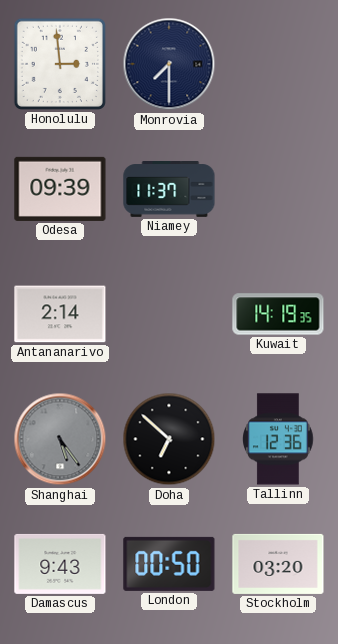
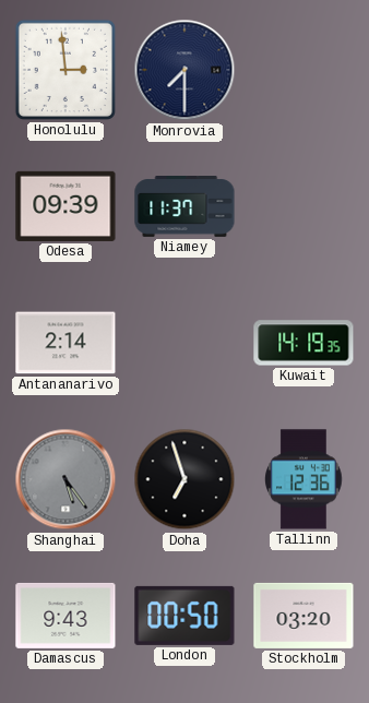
Doha: 6:52 -> 6:57 (184, 479)
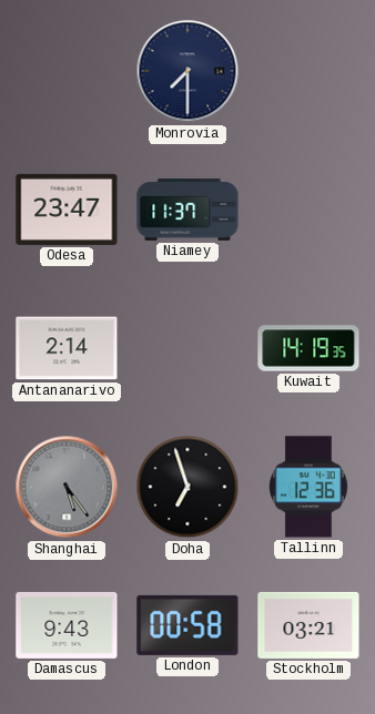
Honolulu: 2:59 -> none (66, 70)
Odesa: 09:39 -> 23:47 (67, 210)
London: 00:50 -> 00:58 (187, 625)
Stockholm: 03:20 -> 03:21 (308, 625)
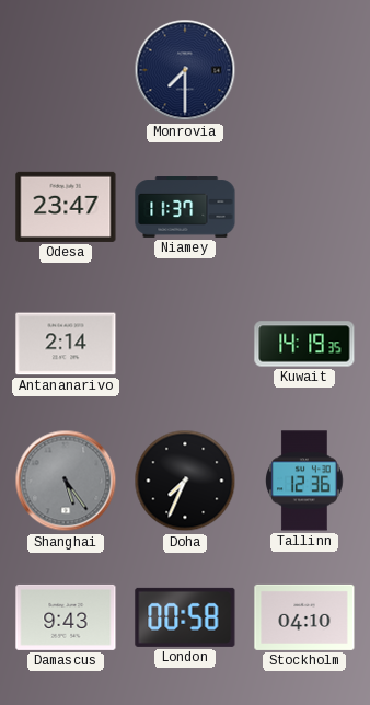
Doha: 6:57 -> 7:34 (185, 481)
Stockholm: 03:21 -> 04:10 (304, 617)
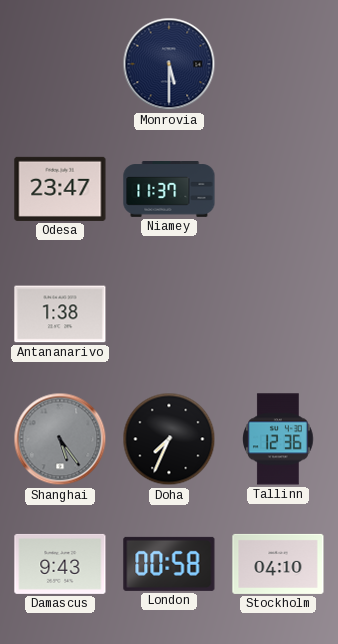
Monrovia: 7:30 -> 5:30 (169, 64)
Antananarivo: 2:14 -> 1:38 (60, 314)
Kuwait: 14:19 -> none (304, 344)
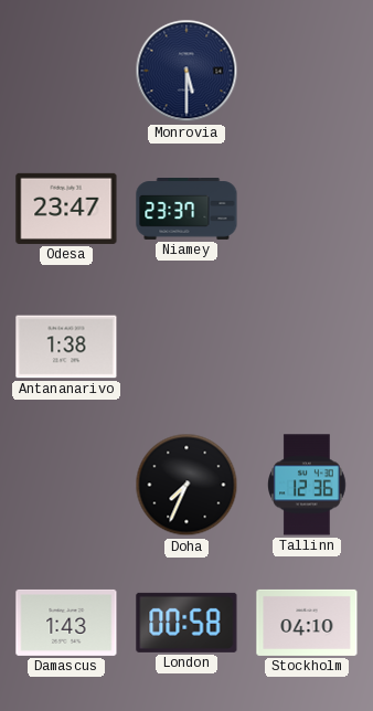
Niamey: 11:37 -> 23:37 (186, 210)
Shanghai: 5:24 -> none (60, 439)
Damascus: 9:43 -> 1:43 (66, 623)
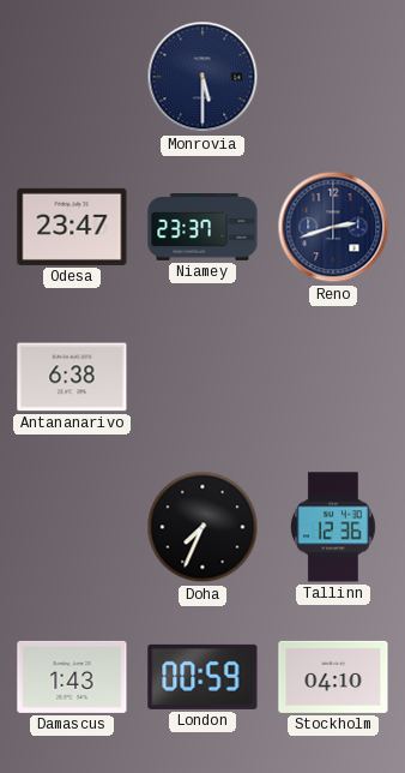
Reno: none -> 2:42 (333, 227)
Antananarivo: 1:38 -> 6:38 (72, 377)
London: 00:58 -> 00:59 (202, 677)
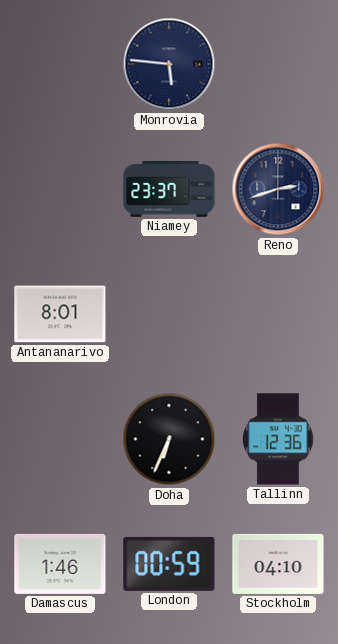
Monrovia: 5:30 -> 5:46 (169, 64)
Odesa: 23:47 -> none (72, 227)
Antananarivo: 6:38 -> 8:01 (60, 314)
Doha: 7:34 -> 6:34 (169, 439)
Damascus: 1:43 -> 1:46 (60, 564)
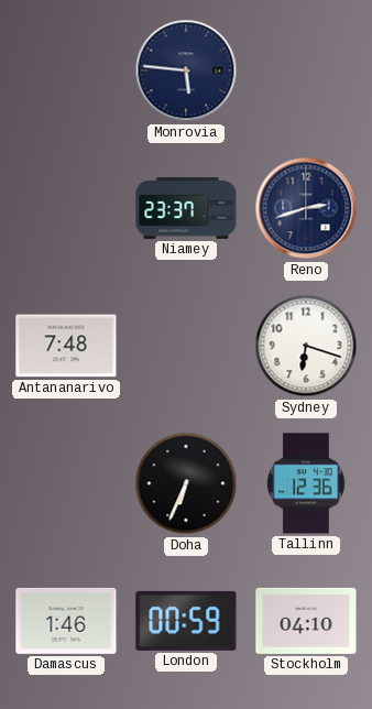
Antananarivo: 8:01 -> 7:48 (66, 346)
Sydney: none -> 6:18 (306, 346)
